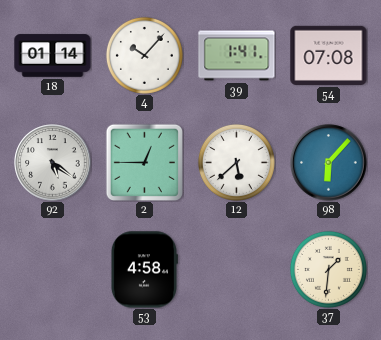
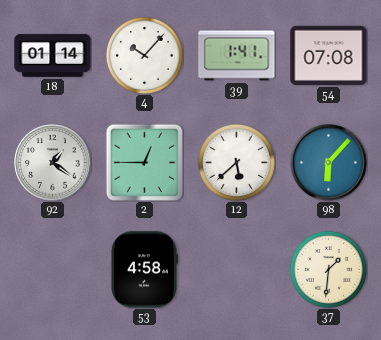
92: 5:21 -> 1:21 (53, 163)
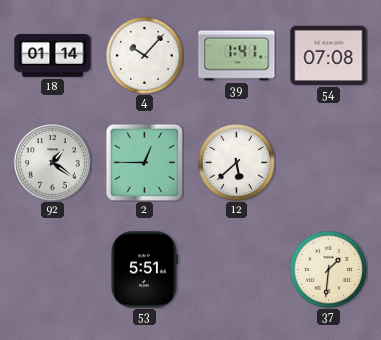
98: 6:07 -> none (329, 163)
53: 4:58 -> 5:51 (144, 270)
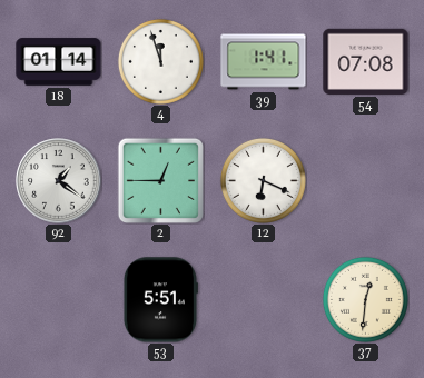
4: 10:07 -> 11:57 (160, 61)
12: 5:38 -> 6:19 (263, 180)
37: 1:31 -> 12:31 (365, 299)
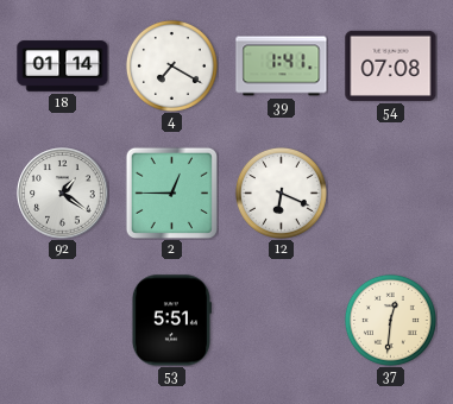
4: 11:57 -> 7:20 (171, 65)
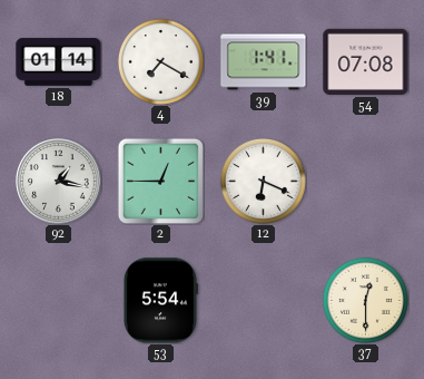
92: 1:21 -> 1:17 (59, 182)
53: 5:51 -> 5:54 (160, 301)
37: 12:31 -> 12:30 (365, 300)
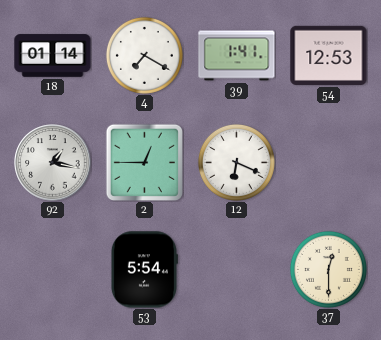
54: 07:08 -> 12:53 (329, 55)
